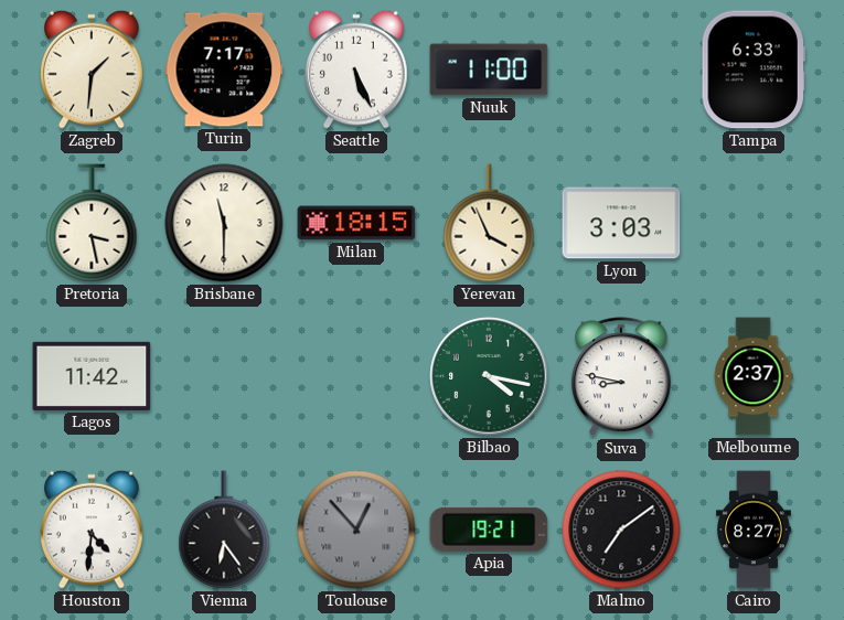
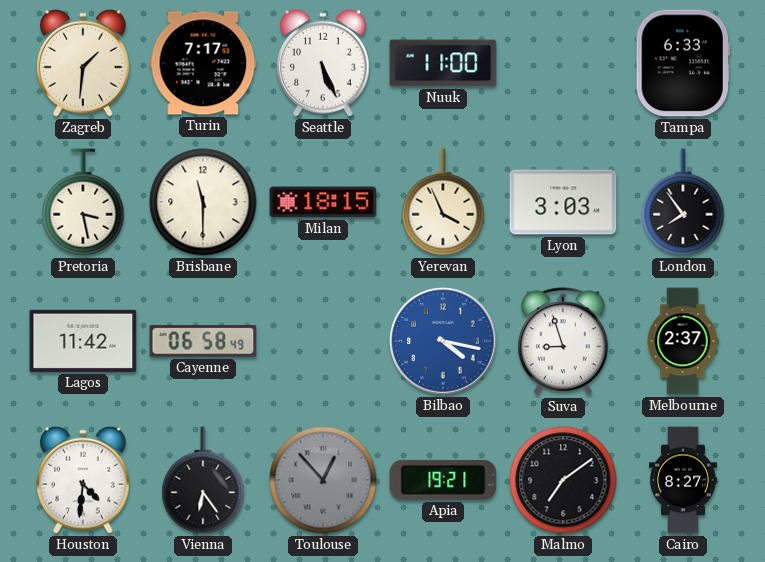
London: none -> 7:54 (683, 202)
Cayenne: none -> 06:58 (203, 341)
Bilbao dial: green -> blue (443, 341)
Suva: 8:47 -> 8:57 (563, 342)
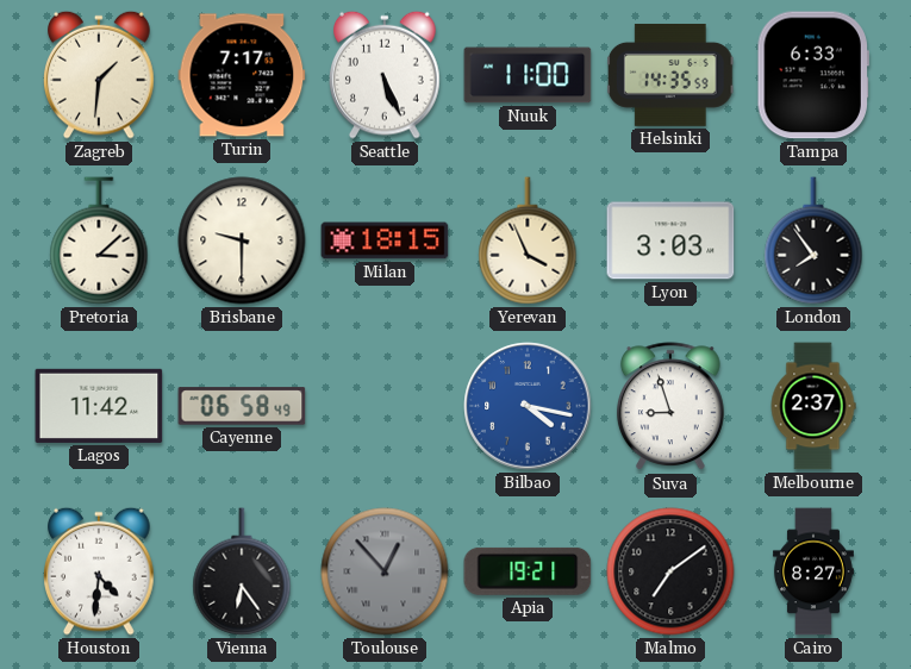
Helsinki: none -> 14:35 (670, 75)
Pretoria: 3:28 -> 3:08 (99, 240)
Brisbane: 11:30 -> 9:30 (242, 240)
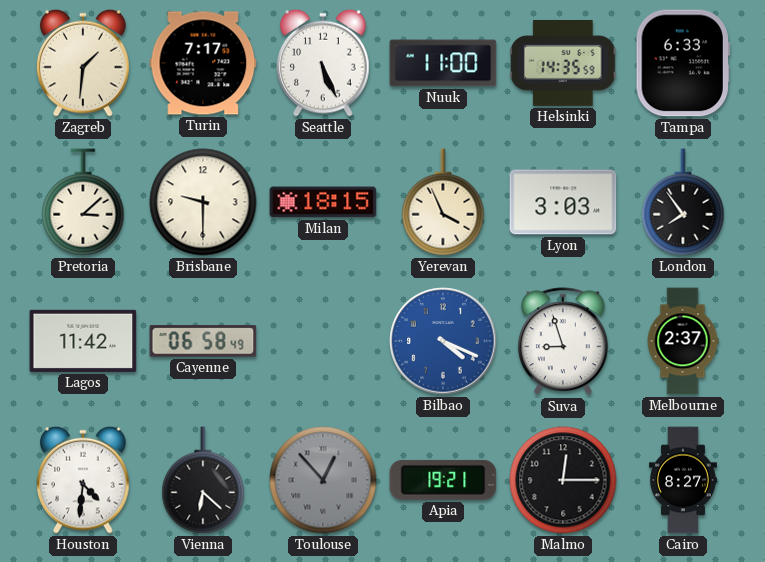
Bilbao: 4:17 -> 4:19 (443, 341)
Vienna: 6:24 -> 6:22 (203, 480)
Malmo: 7:09 -> 12:15 (563, 480)
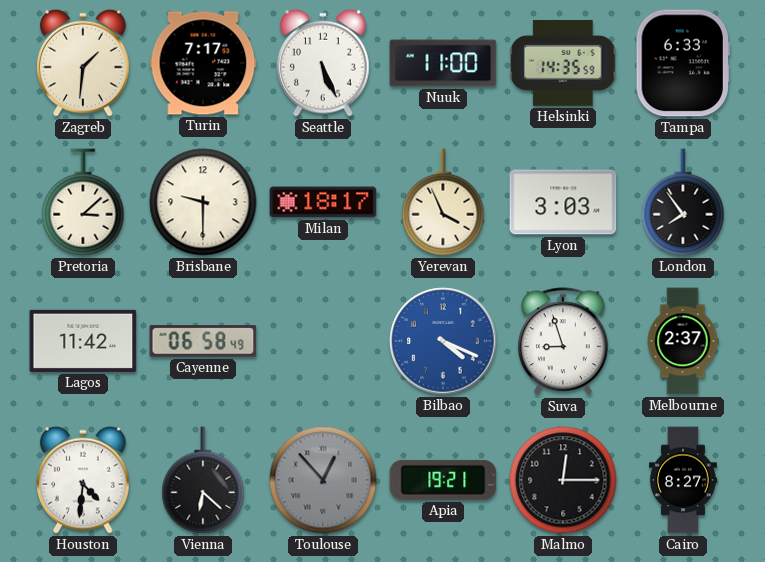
Milan: 18:15 -> 18:17 (323, 202)
